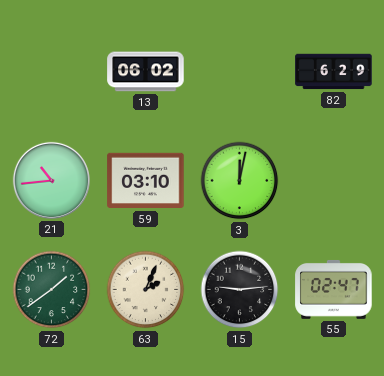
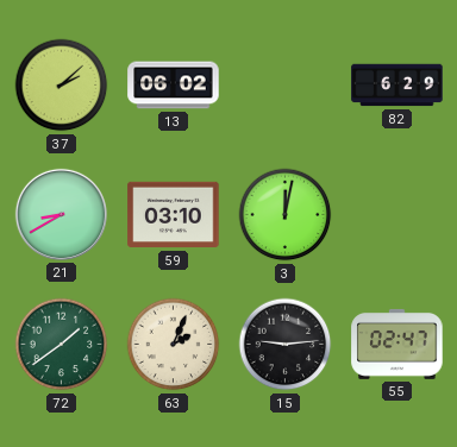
37: none -> 2:08 (62, 86)
21: 10:44 -> 8:40 (61, 214)
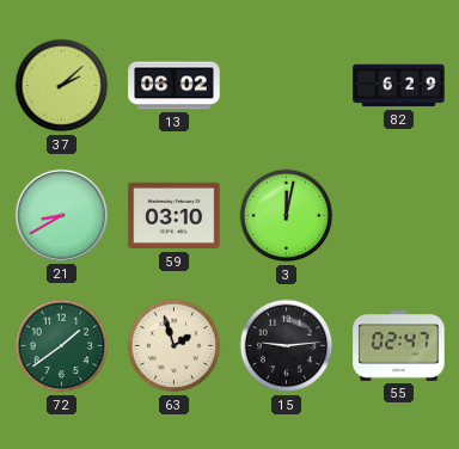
63: 2:04 -> 1:57 (175, 346)
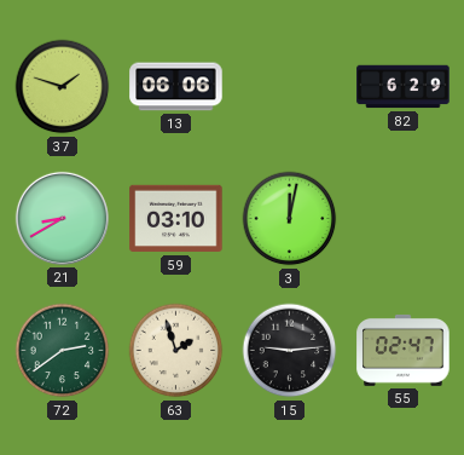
37: 2:08 -> 1:48 (63, 87)
13: 06:02 -> 06:06 (176, 87)
72: 1:39 -> 2:39 (63, 351)
